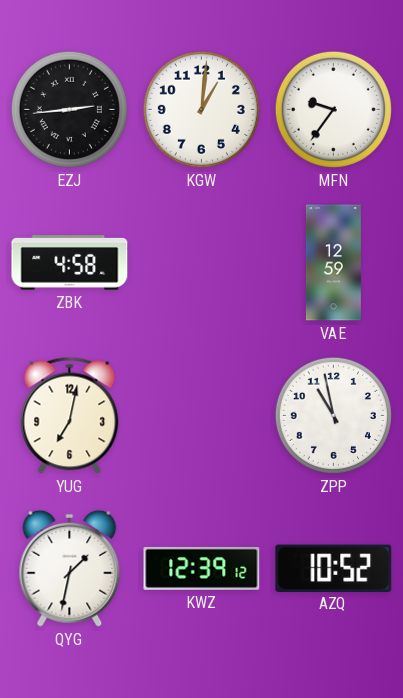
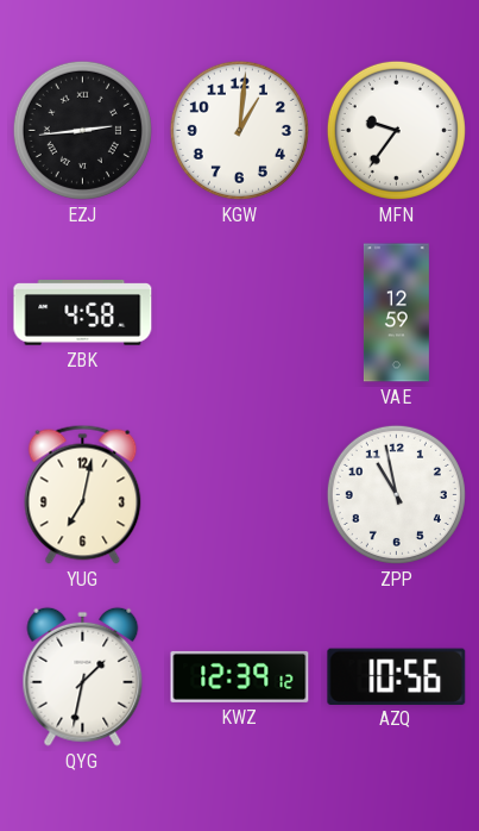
AZQ: 10:52 -> 10:56 (397, 676)
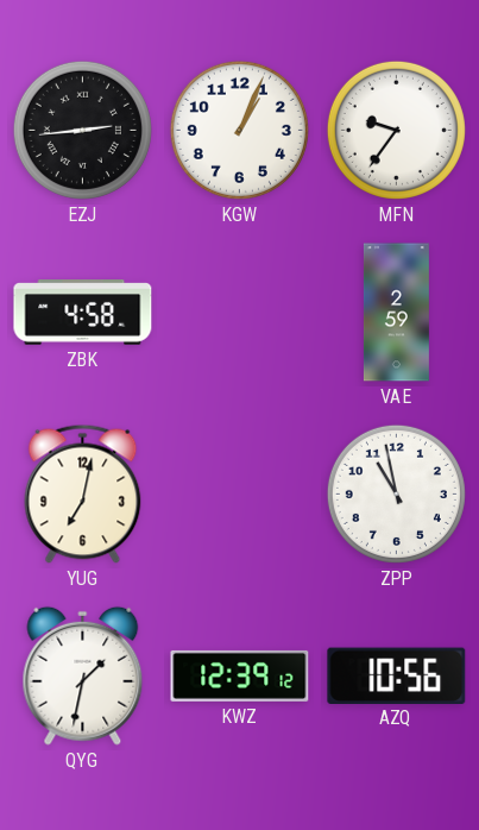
KGW: 1:01 -> 1:04 (239, 130)
VAE: 12:59 -> 2:59 (396, 313)
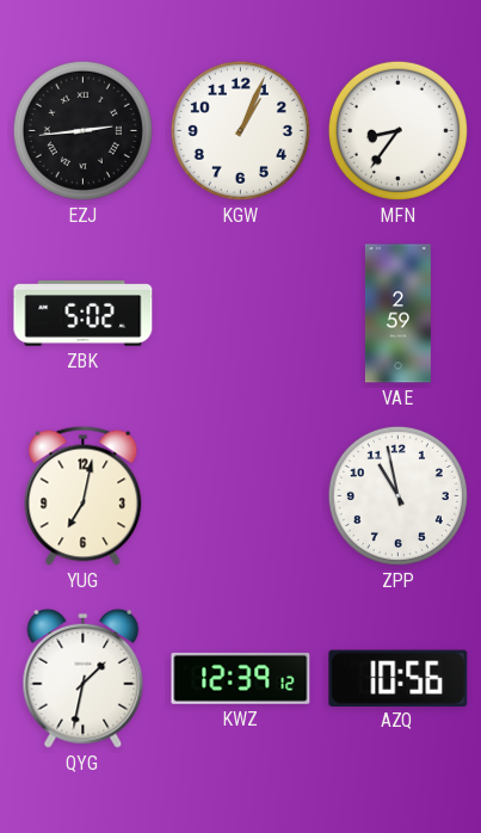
MFN: 9:36 -> 8:36 (397, 130)
ZBK: 4:58 -> 5:02 (84, 314)
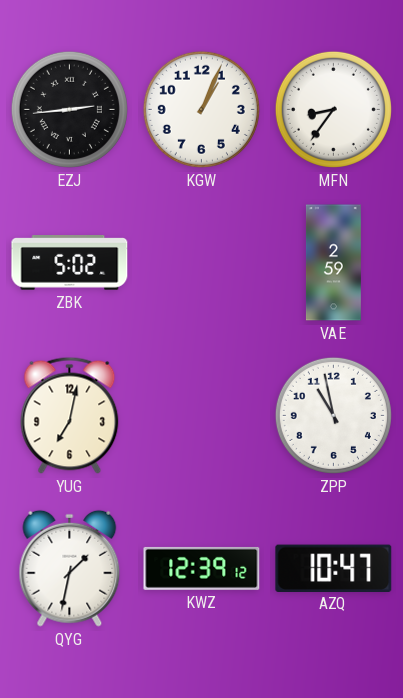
AZQ: 10:56 -> 10:47 (334, 568)
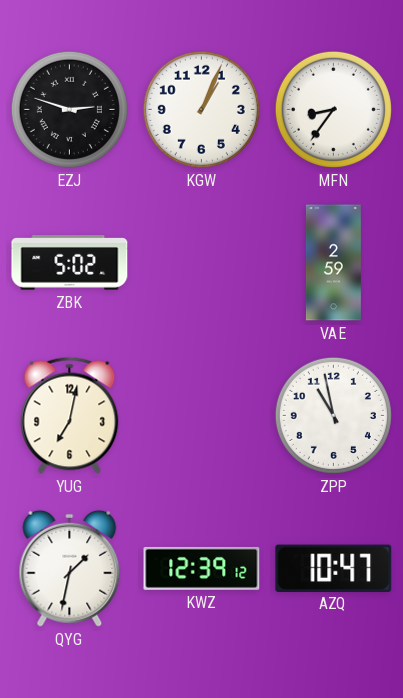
EZJ: 2:44 -> 2:48 (69, 109)
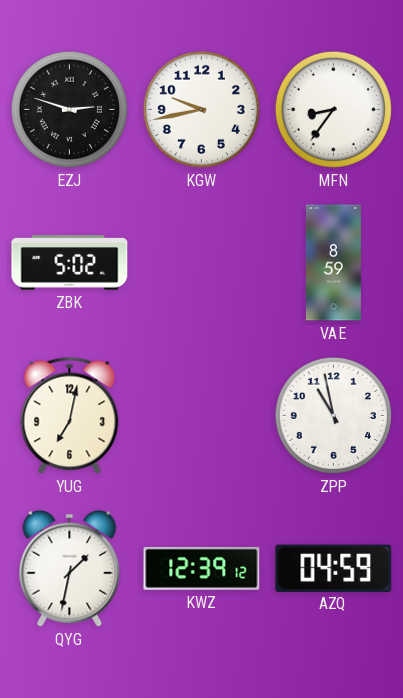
KGW: 1:04 -> 9:43 (201, 109)
VAE: 2:59 -> 8:59 (333, 263)
AZQ: 10:47 -> 04:59 (334, 568)
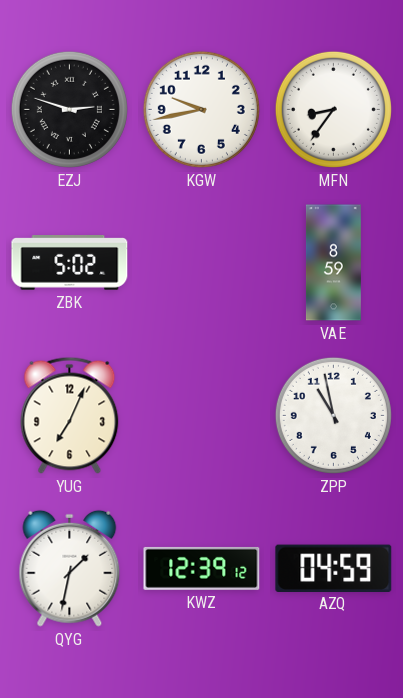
YUG: 7:02 -> 7:04 (70, 415)
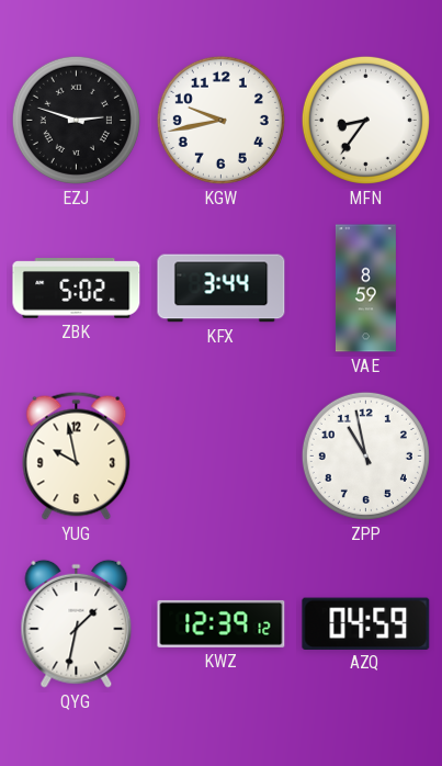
KFX: none -> 3:44 (222, 289)
YUG: 7:04 -> 9:58 (77, 455)
